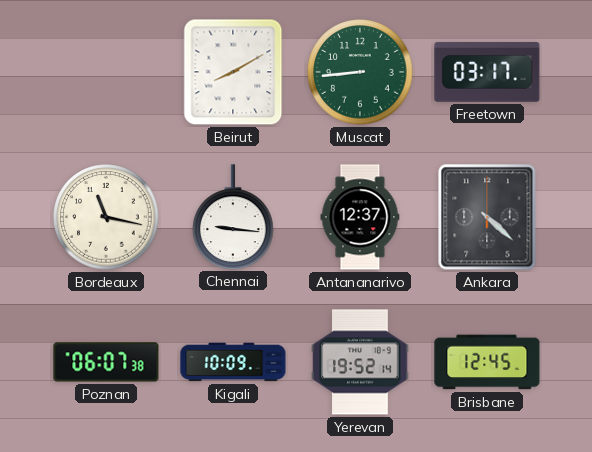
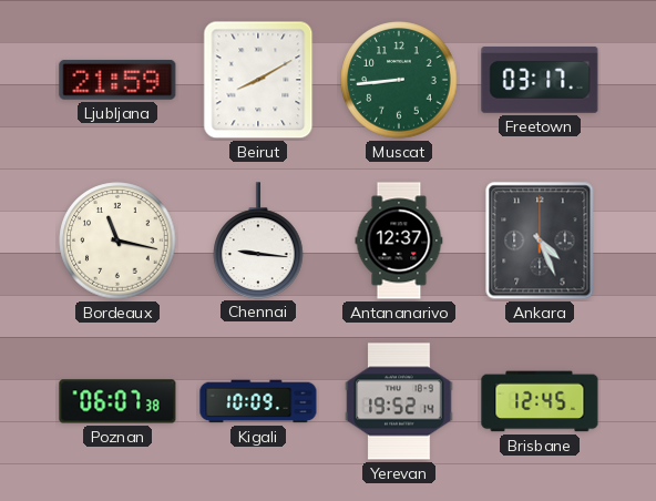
Ljubljana: none -> 21:59 (117, 80)
Ankara: 4:22 -> 4:26 (540, 241)
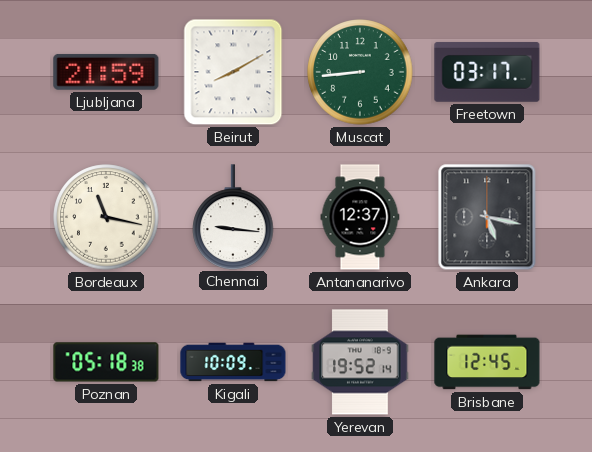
Ankara: 4:26 -> 5:17 (487, 217)
Poznan: 06:07 -> 05:18 (106, 362)
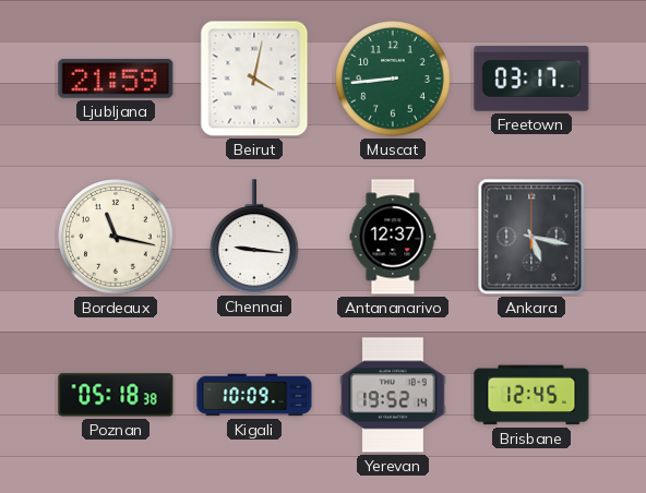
Beirut: 8:10 -> 4:02 (254, 79)
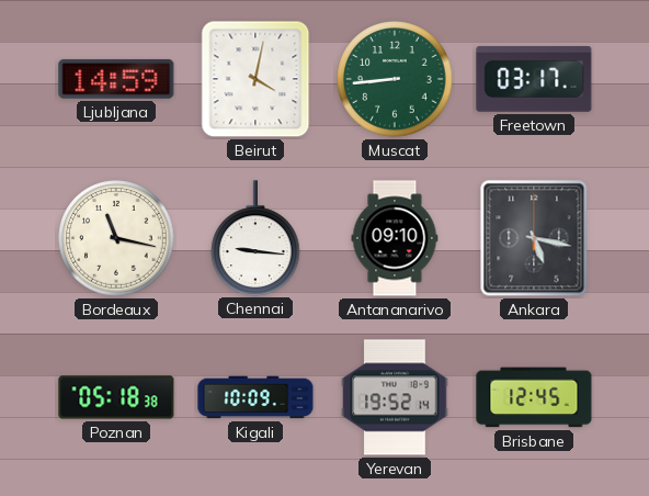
Ljubljana: 21:59 -> 14:59 (116, 79)
Antananarivo: 12:37 -> 09:10 (395, 238)
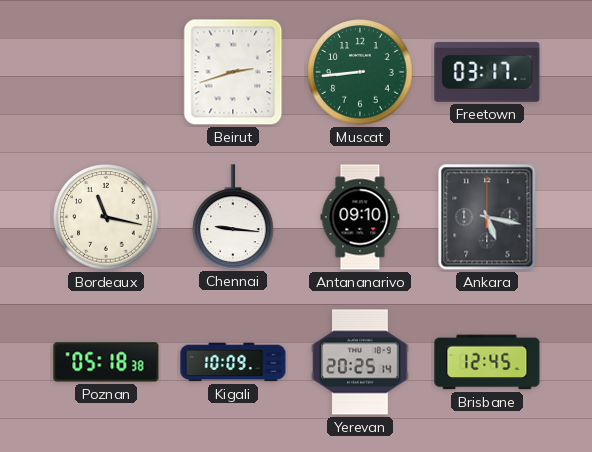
Ljubljana: 14:59 -> none (116, 79)
Beirut: 4:02 -> 2:42 (233, 72)
Yerevan: 19:52 -> 20:25 (360, 362)
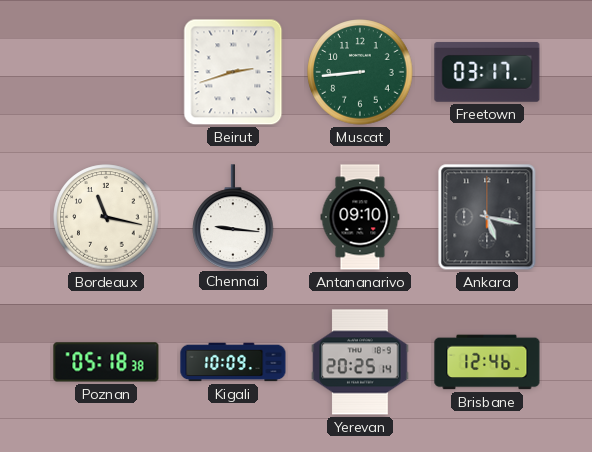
Brisbane: 12:45 -> 12:46 (487, 362)
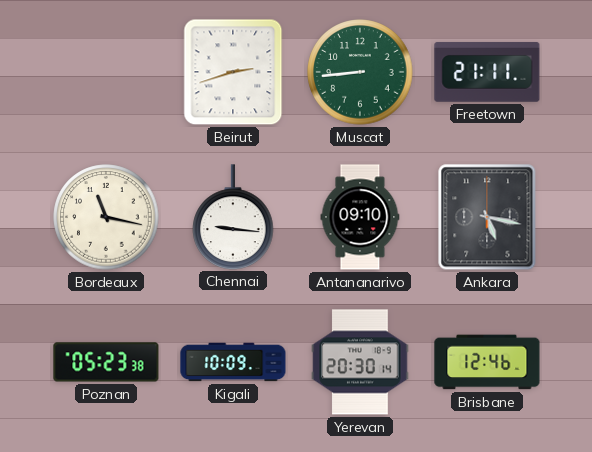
Freetown: 03:17 -> 21:11 (487, 72)
Poznan: 05:18 -> 05:23 (106, 362)
Yerevan: 20:25 -> 20:30 (360, 362)
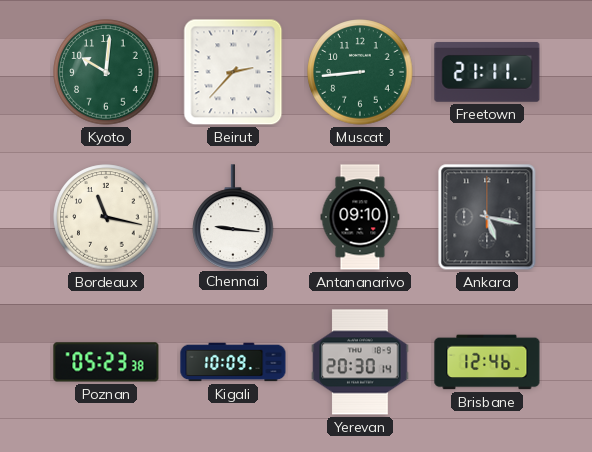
Kyoto: none -> 10:01 (106, 72)
Beirut: 2:42 -> 2:37 (233, 72)
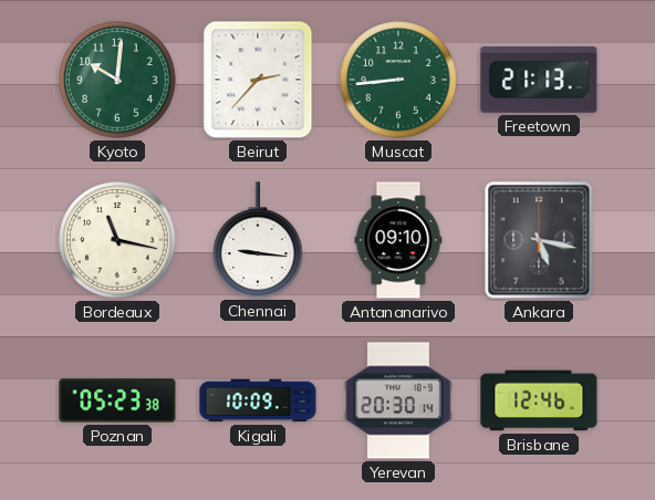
Freetown: 21:11 -> 21:13 (539, 80)
